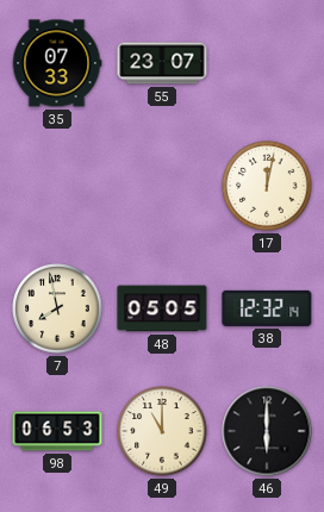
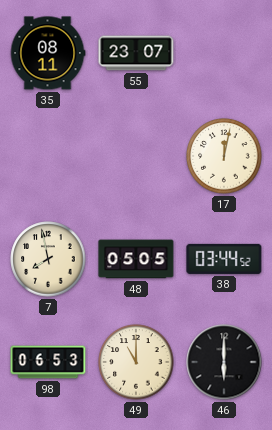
35: 07:33 -> 08:11 (48, 53)
38: 12:32 -> 03:44 (224, 259)
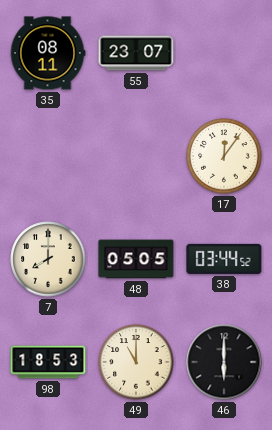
17: 12:02 -> 12:06 (224, 156)
7: 7:58 -> 8:00 (48, 259)
98: 06:53 -> 18:53 (48, 362)
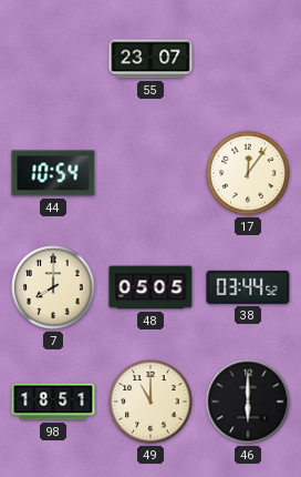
35: 08:11 -> none (48, 53)
44: none -> 10:54 (53, 173)
98: 18:53 -> 18:51 (53, 402)
